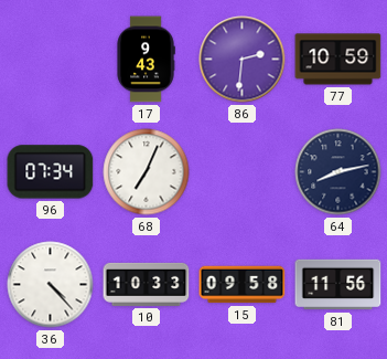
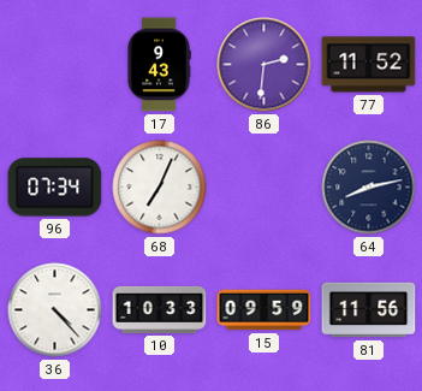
77: 10:59 -> 11:52 (369, 65)
15: 09:58 -> 09:59 (265, 310)
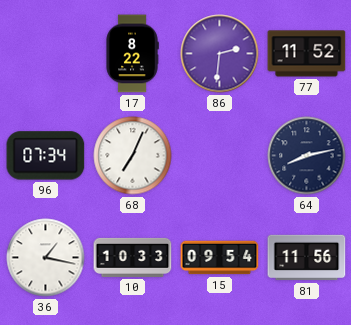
17: 9:43 -> 8:22 (132, 54)
36: 4:23 -> 1:17 (46, 258)
15: 09:59 -> 09:54 (220, 258)
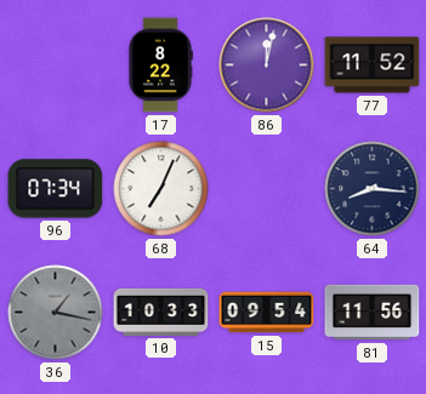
86: 2:31 -> 12:02 (267, 65)
64: 8:13 -> 8:16 (373, 189)
36 dial: white -> grey (56, 313)
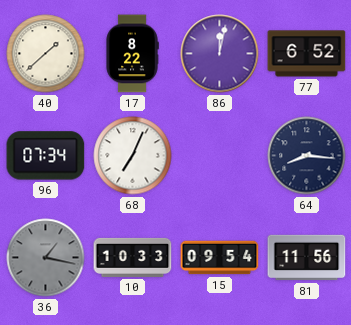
40: none -> 1:38 (46, 54)
77: 11:52 -> 6:52 (307, 54)
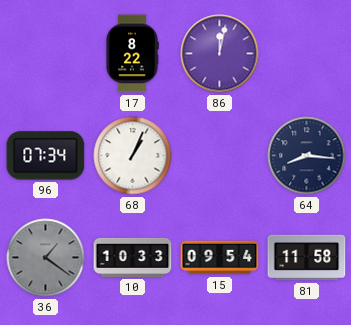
40: 1:38 -> none (46, 54)
77: 6:52 -> none (307, 54)
68: 7:04 -> 1:04 (133, 156)
36: 1:17 -> 1:21 (46, 258)
81: 11:56 -> 11:58 (307, 258)
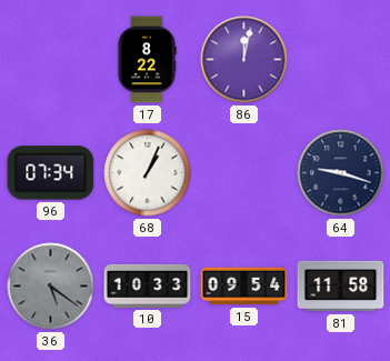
64: 8:16 -> 9:18 (341, 173)
36: 1:21 -> 5:21 (51, 287)
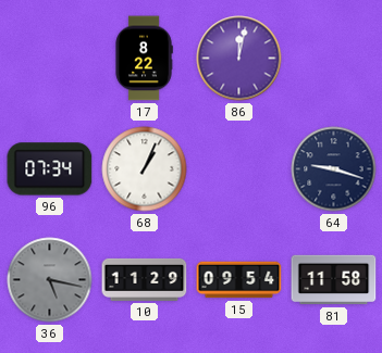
36: 5:21 -> 5:17 (50, 280)
10: 10:33 -> 11:29 (145, 279)
